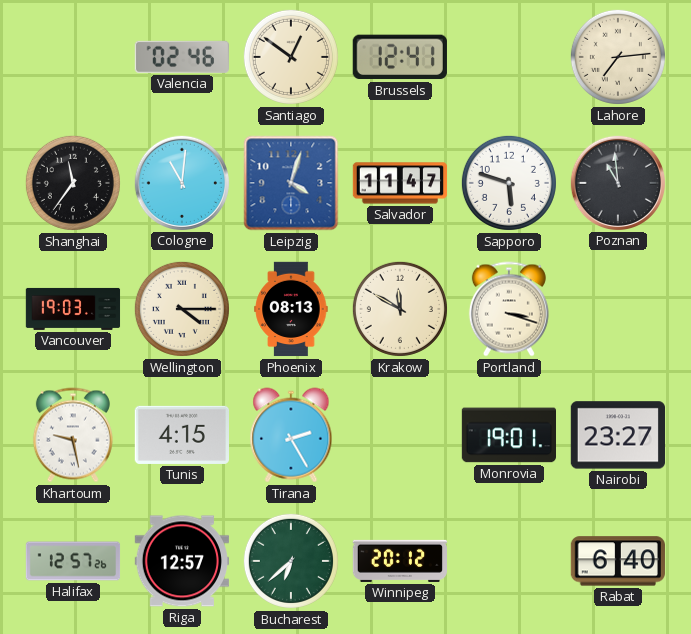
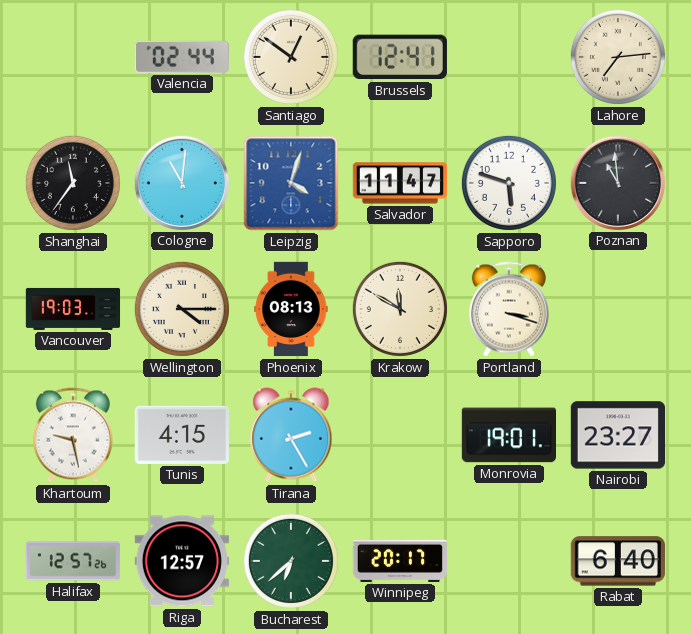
Valencia: 02:46 -> 02:44 (182, 57)
Winnipeg: 20:12 -> 20:17 (399, 561)
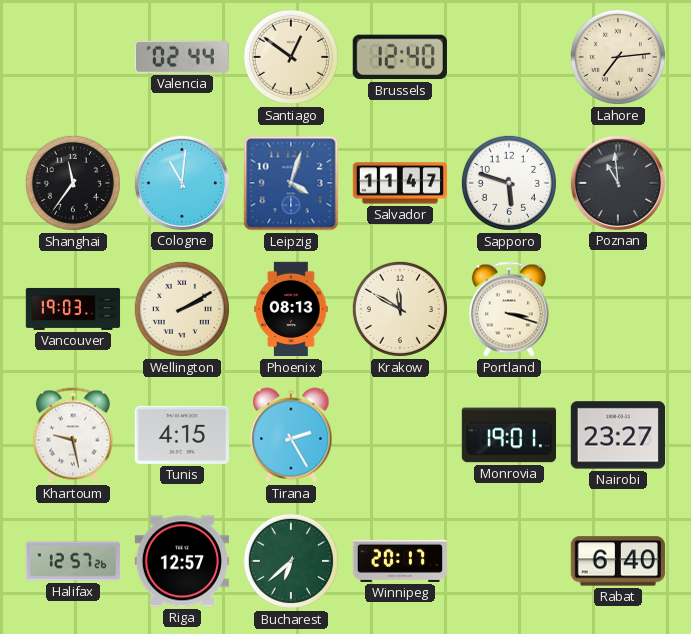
Brussels: 12:41 -> 12:40 (400, 57)
Wellington: 4:15 -> 2:10 (182, 309)
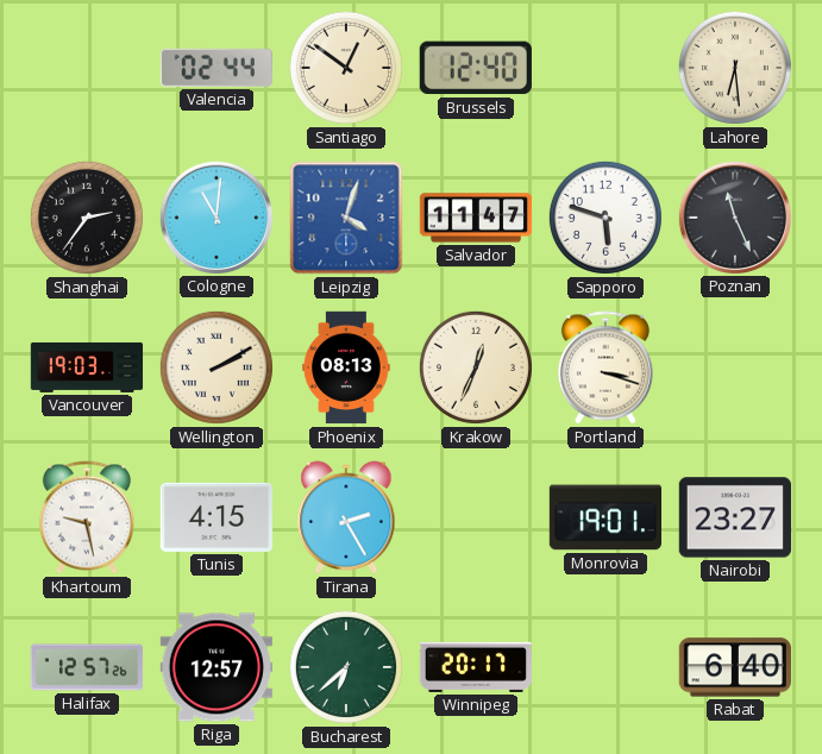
Lahore: 7:14 -> 6:29 (735, 68)
Shanghai: 11:36 -> 2:36 (87, 218)
Poznan: 10:59 -> 11:26 (734, 216)
Krakow: 11:50 -> 12:34 (476, 367)
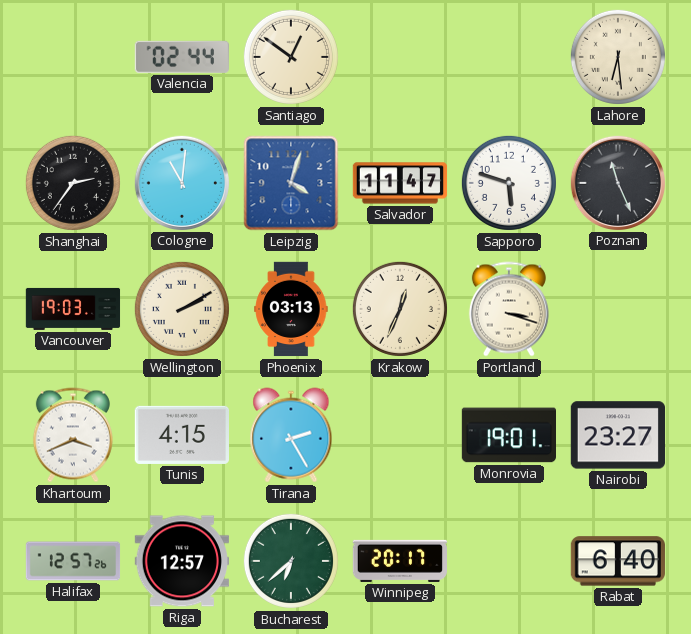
Brussels: 12:40 -> none (476, 68)
Phoenix: 08:13 -> 03:13 (291, 309)
Khartoum: 9:28 -> 3:41 (73, 435)
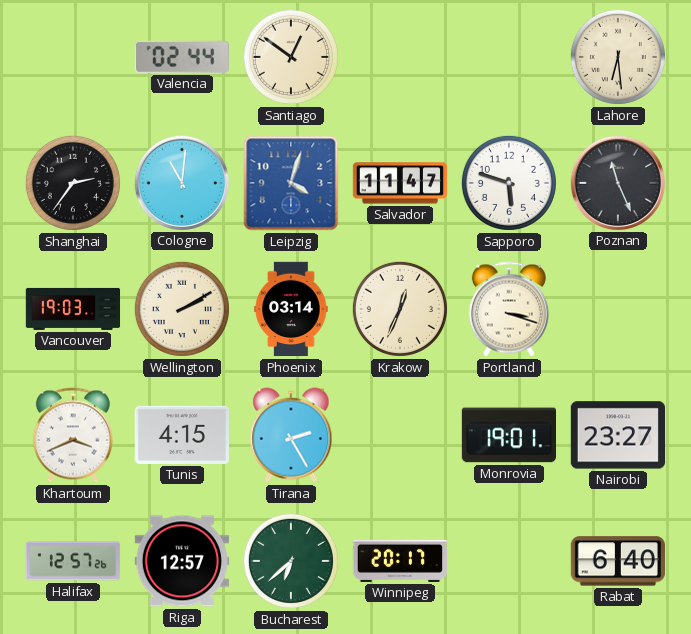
Phoenix: 03:13 -> 03:14 (291, 309)
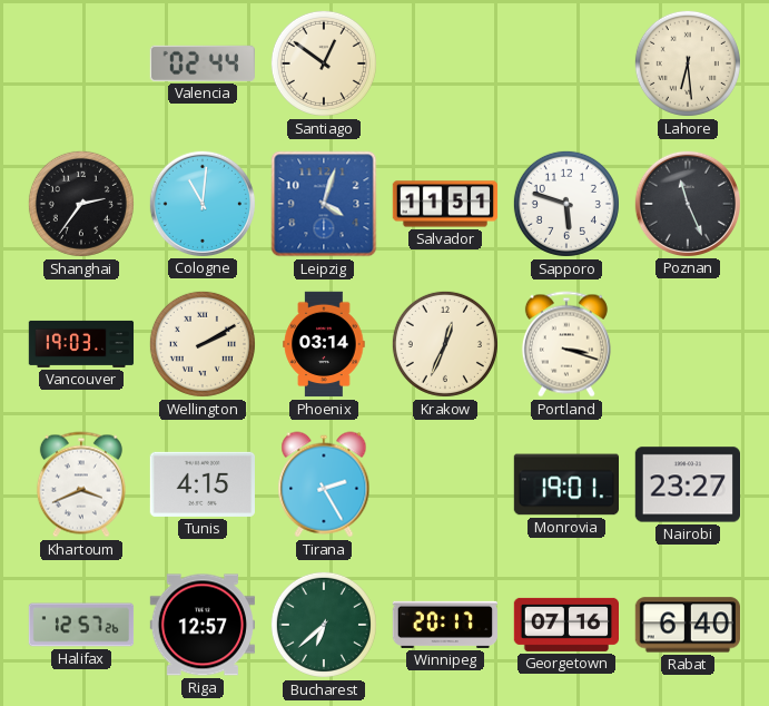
Salvador: 11:47 -> 11:51 (445, 204)
Georgetown: none -> 07:16 (566, 625)
